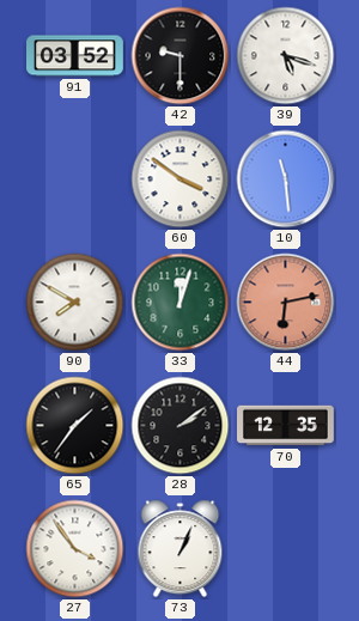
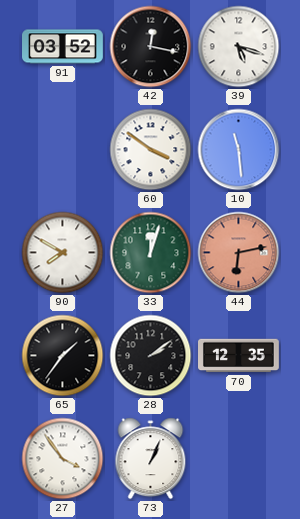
42: 9:30 -> 12:17 (151, 47)
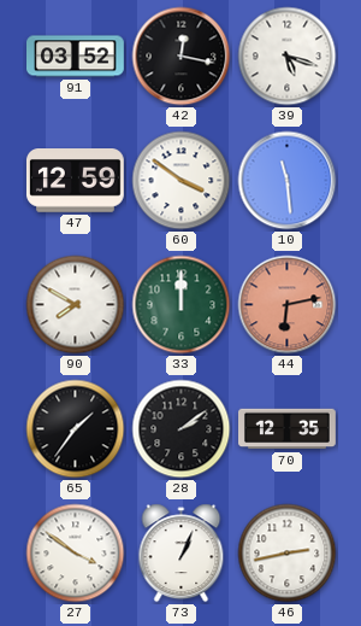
47: none -> 12:59 (75, 181)
33: 12:03 -> 12:00 (182, 305)
27: 3:54 -> 3:51 (76, 554)
46: none -> 2:43 (288, 554)
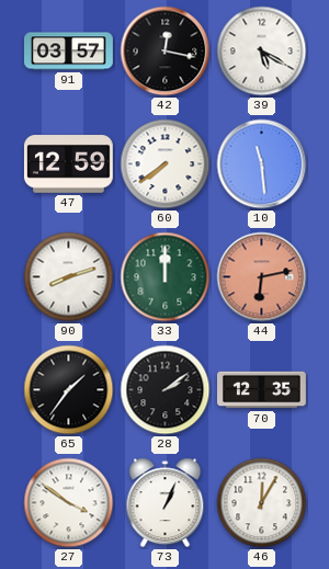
91: 03:52 -> 03:57 (69, 52)
39: 5:18 -> 5:20 (262, 52)
60: 3:51 -> 7:39 (166, 164)
90: 7:50 -> 8:12 (69, 277)
46: 2:43 -> 12:05 (262, 503)
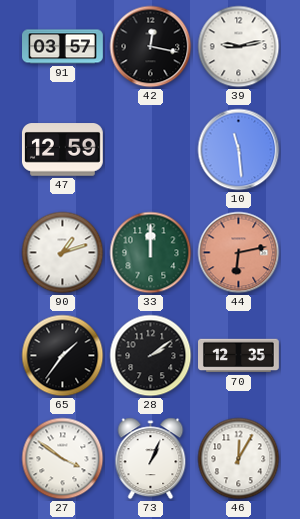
39: 5:20 -> 9:13 (239, 47)
60: 7:39 -> none (166, 164)
90: 8:12 -> 1:12 (63, 253)
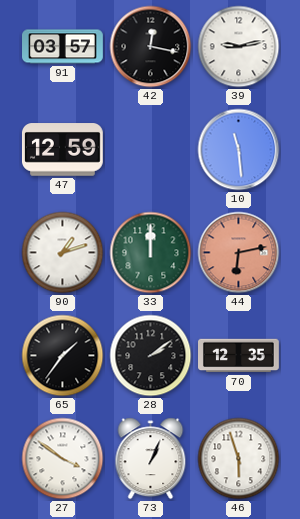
46: 12:05 -> 5:57 (239, 459)
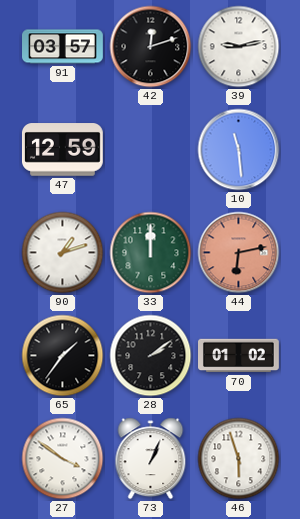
42: 12:17 -> 12:12 (151, 47)
70: 12:35 -> 01:02 (239, 356)
